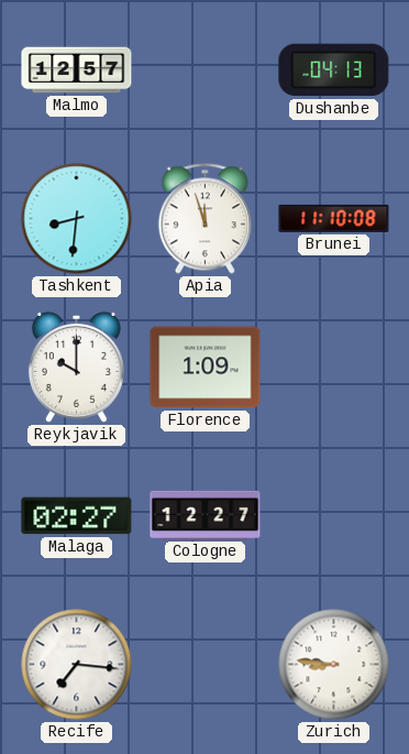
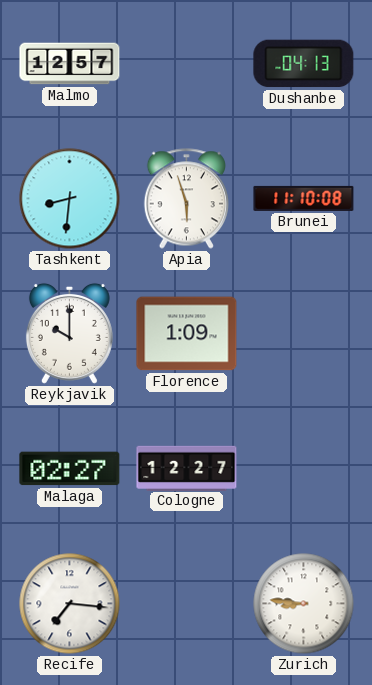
Apia: 11:57 -> 5:57 (186, 199)
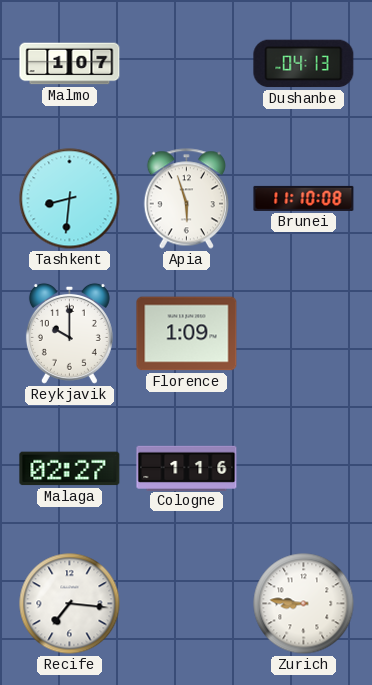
Malmo: 12:57 -> 1:07 (70, 64)
Cologne: 12:27 -> 1:16 (187, 468)
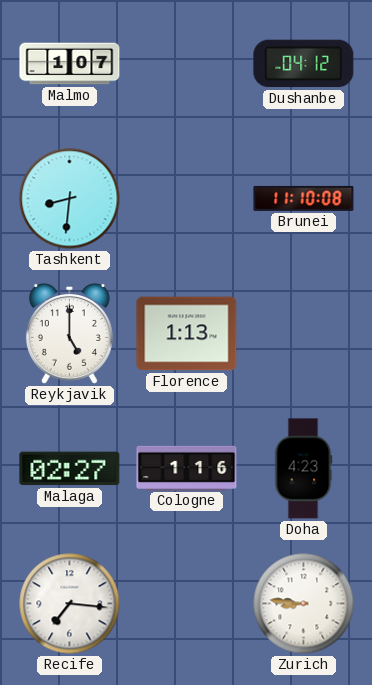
Dushanbe: 04:13 -> 04:12 (304, 64)
Apia: 5:57 -> none (186, 199)
Reykjavik: 10:00 -> 5:00 (69, 333)
Florence: 1:09 -> 1:13 (187, 334)
Doha: none -> 4:23 (303, 469)
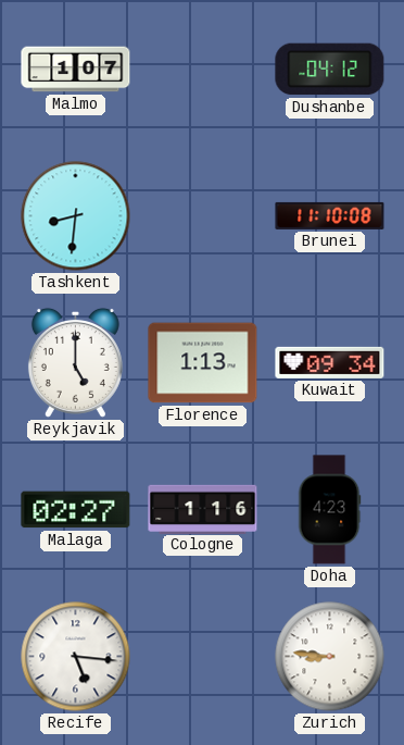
Kuwait: none -> 09:34 (330, 362)
Recife: 7:16 -> 5:16 (76, 657)
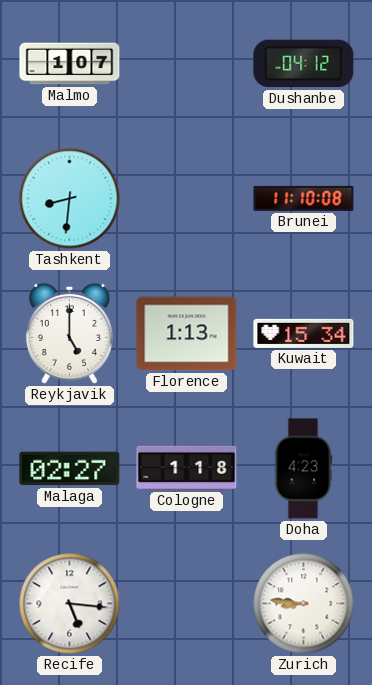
Kuwait: 09:34 -> 15:34 (304, 333)
Cologne: 1:16 -> 1:18 (187, 468)
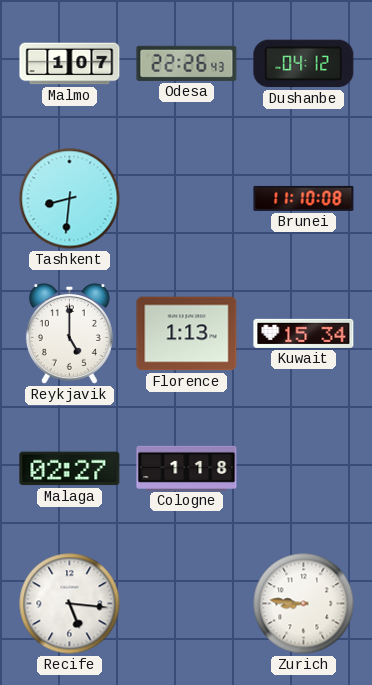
Odesa: none -> 22:26 (187, 63)
Doha: 4:23 -> none (303, 469)
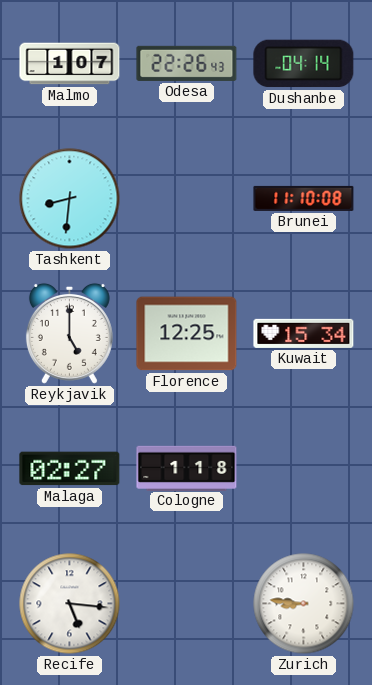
Dushanbe: 04:12 -> 04:14 (304, 64)
Florence: 1:13 -> 12:25 (187, 334)
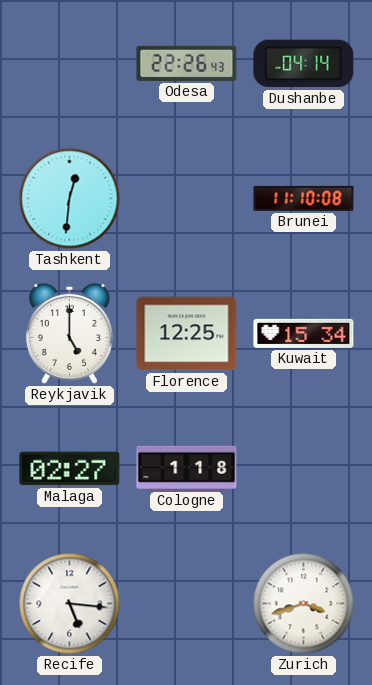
Malmo: 1:07 -> none (70, 64)
Tashkent: 8:31 -> 12:31 (70, 199)
Zurich: 8:46 -> 3:42 (304, 604)
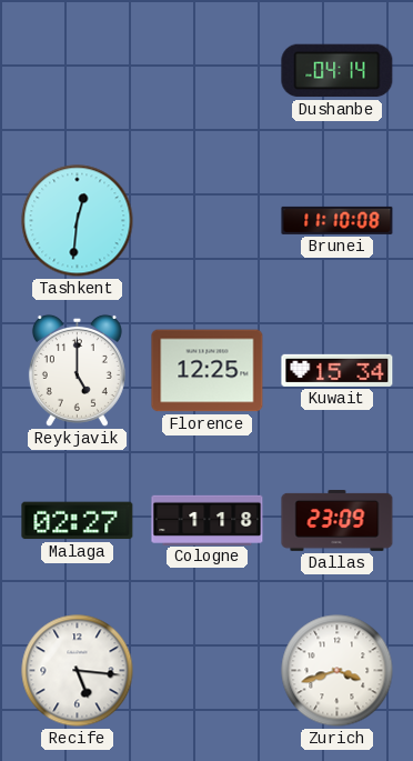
Odesa: 22:26 -> none (187, 63)
Dallas: none -> 23:09 (338, 520)
